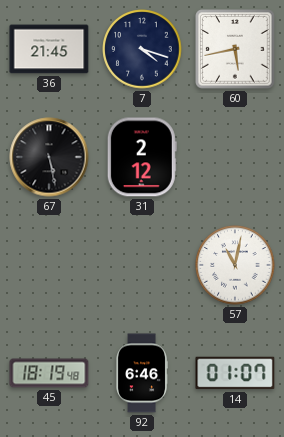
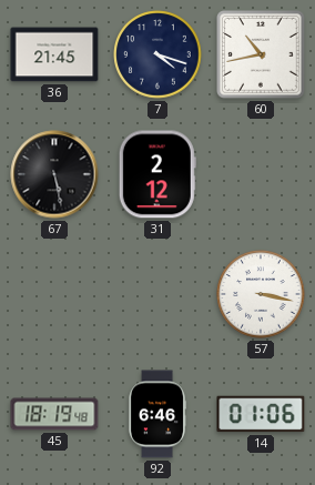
60: 5:43 -> 10:43 (261, 54)
57: 11:02 -> 3:17 (261, 294)
14: 01:07 -> 01:06 (261, 414)
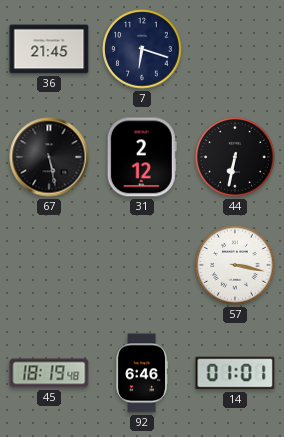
7: 4:18 -> 6:18 (142, 49)
60: 10:43 -> none (261, 54)
44: none -> 6:32 (235, 157)
14: 01:06 -> 01:01 (235, 373)
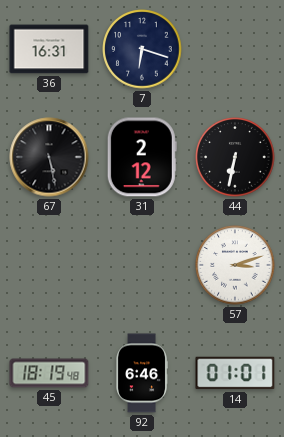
36: 21:45 -> 16:31 (49, 49)
57: 3:17 -> 3:12 (235, 265)
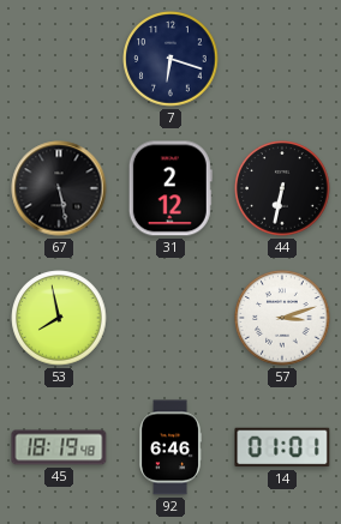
36: 16:31 -> none (49, 49)
53: none -> 7:58 (59, 318)
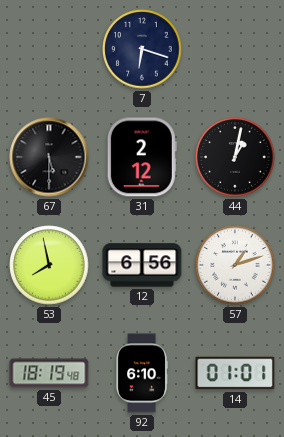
67: 5:28 -> 5:30 (49, 157)
44: 6:32 -> 1:02 (235, 157)
12: none -> 6:56 (142, 265)
57: 3:12 -> 1:12 (235, 265)
92: 6:46 -> 6:10 (142, 373)
